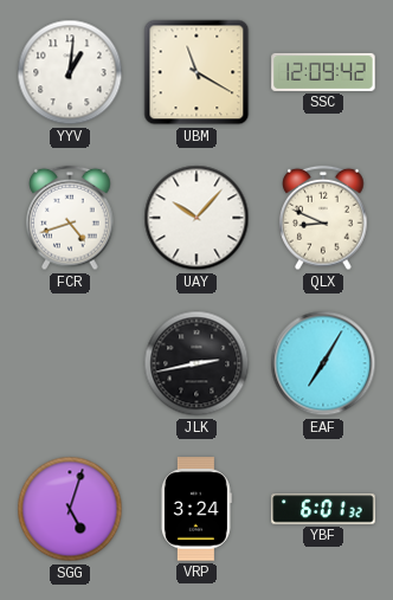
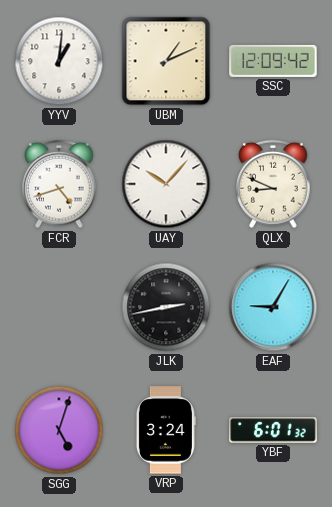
UBM: 11:20 -> 1:11 (166, 61)
EAF: 7:05 -> 9:05 (273, 307)
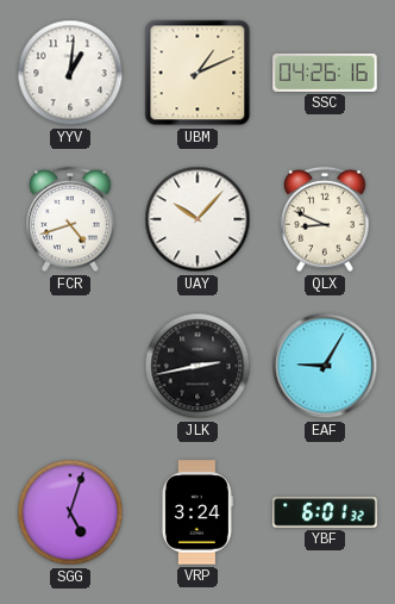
SSC: 12:09 -> 04:26 (325, 73)
